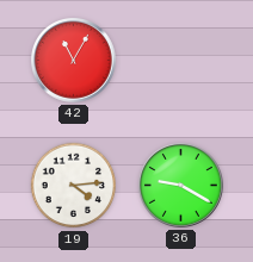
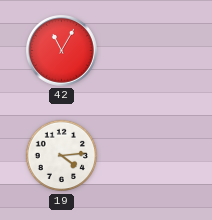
36: 9:20 -> none (181, 186)
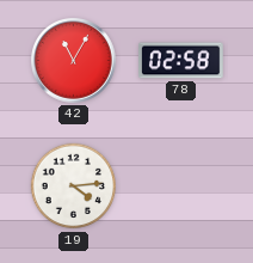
78: none -> 02:58 (181, 61)
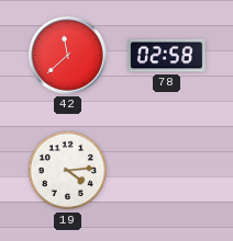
42: 11:05 -> 11:38 (68, 56)
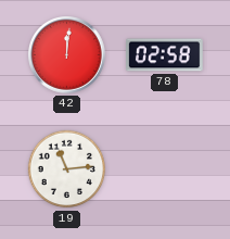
42: 11:38 -> 12:01 (67, 55)
19: 4:14 -> 11:14 (67, 169)
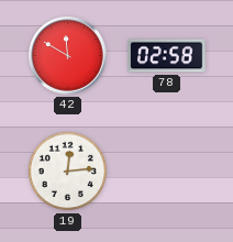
42: 12:01 -> 11:50 (68, 56)
19: 11:14 -> 12:14 (68, 172)
